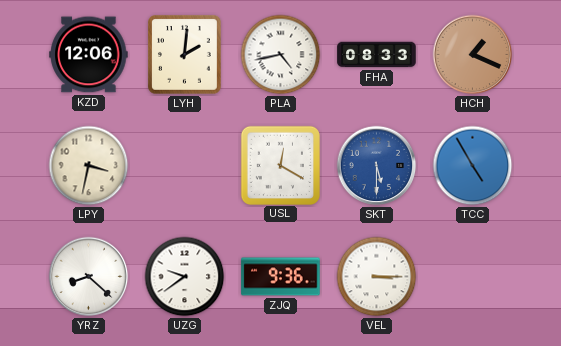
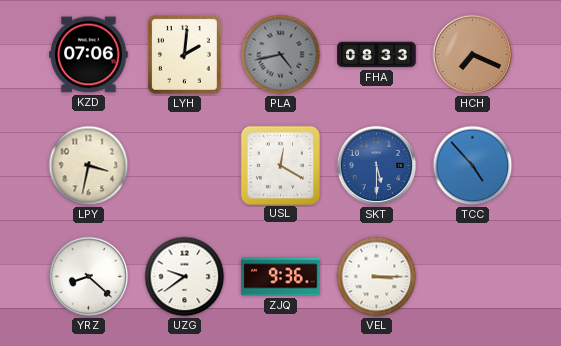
KZD: 12:06 -> 07:06 (89, 55)
PLA dial: white -> grey (281, 55)
HCH: 1:19 -> 7:19 (473, 55)
TCC: 4:55 -> 4:53 (473, 166)
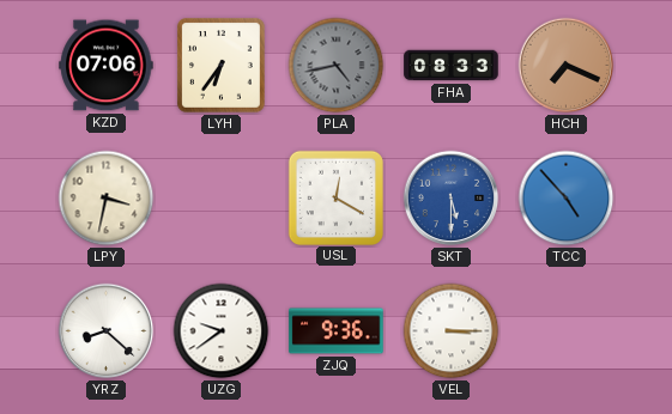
LYH: 2:01 -> 6:36 (222, 66)
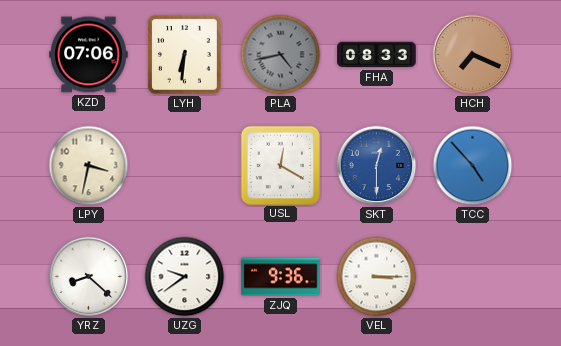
LYH: 6:36 -> 6:31 (185, 55)
SKT: 5:30 -> 12:30 (377, 166)
